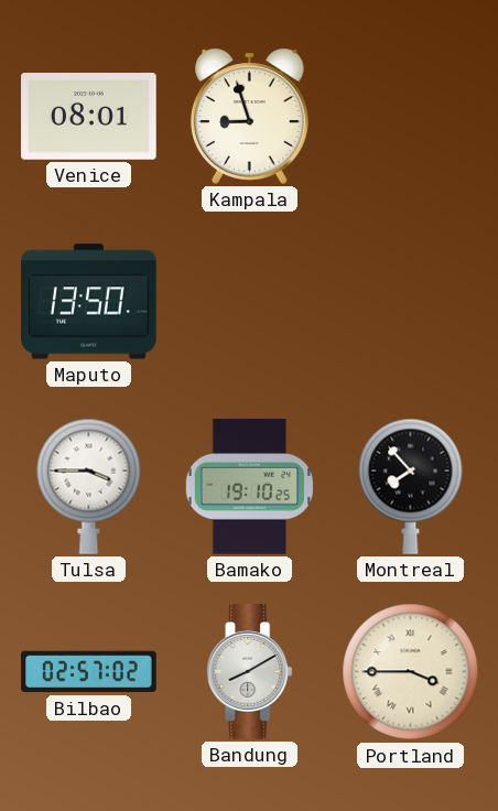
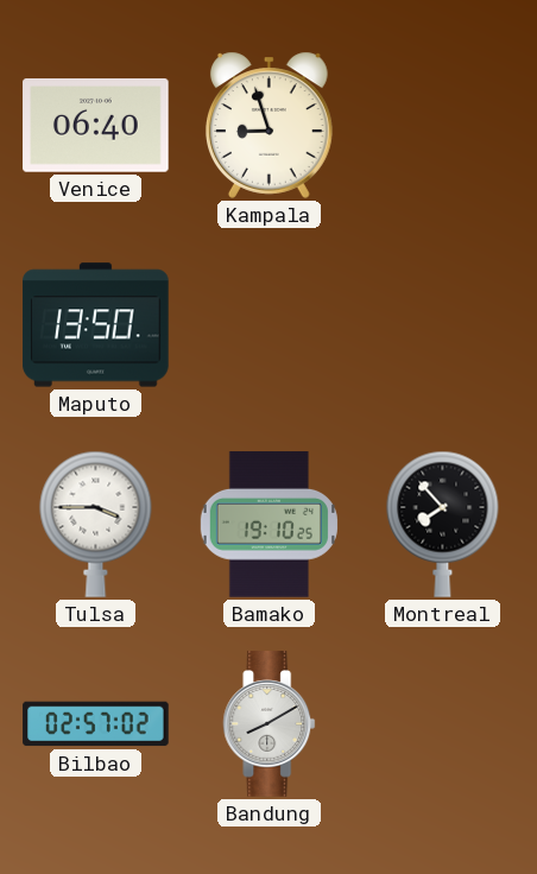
Venice: 08:01 -> 06:40 (96, 126)
Portland: 3:45 -> none (411, 672)
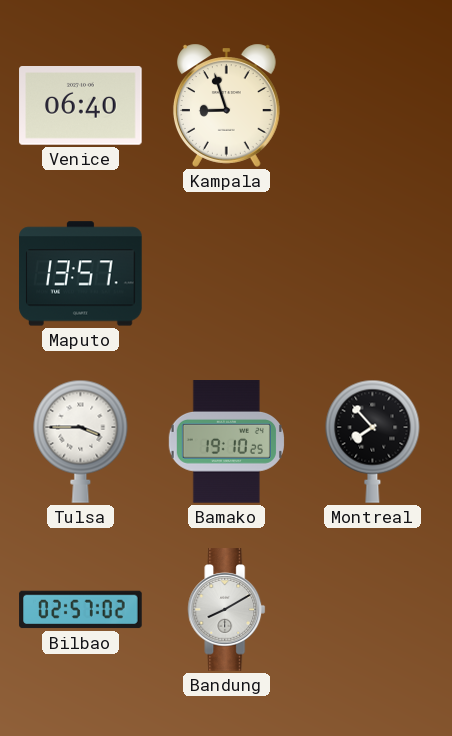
Maputo: 13:50 -> 13:57 (81, 274)
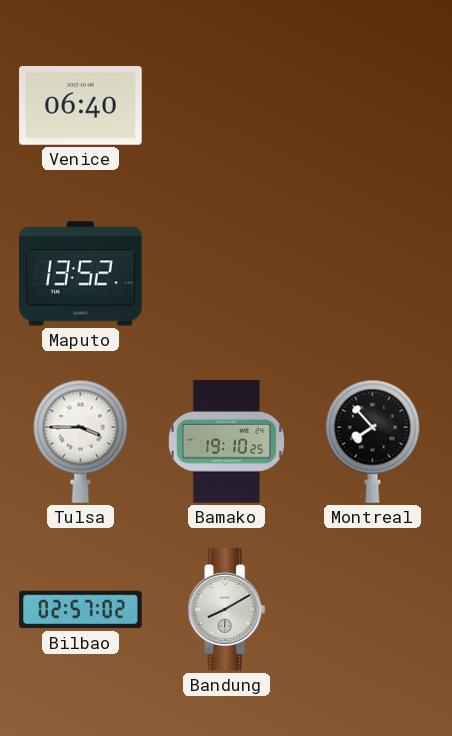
Kampala: 8:57 -> none (226, 105)
Maputo: 13:57 -> 13:52 (81, 274)
